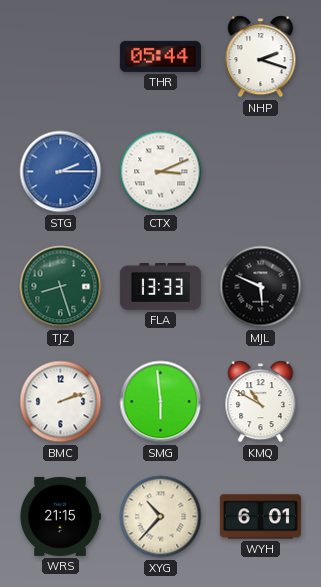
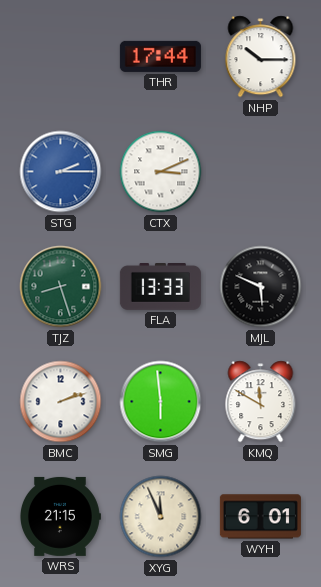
THR: 05:44 -> 17:44 (160, 56)
NHP: 2:18 -> 10:15 (261, 57)
KMQ: 10:50 -> 11:50 (261, 402)
XYG: 10:37 -> 11:56 (161, 517)
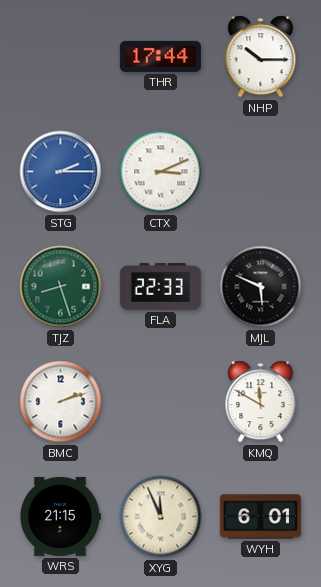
FLA: 13:33 -> 22:33 (160, 287)
SMG: 5:59 -> none (161, 402)
